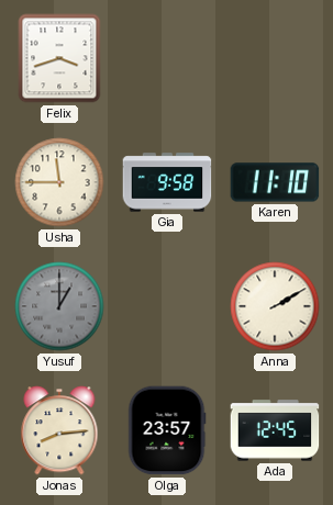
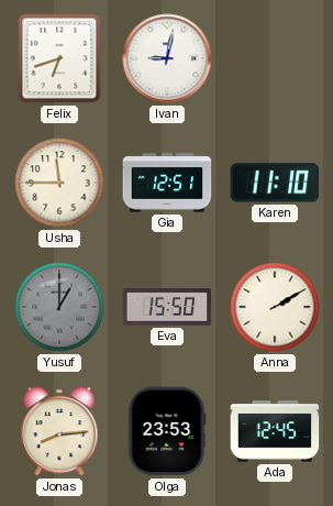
Felix: 3:42 -> 6:42 (59, 58)
Ivan: none -> 9:02 (167, 58)
Gia: 9:58 -> 12:51 (167, 183)
Eva: none -> 15:50 (167, 307)
Olga: 23:57 -> 23:53 (167, 431)
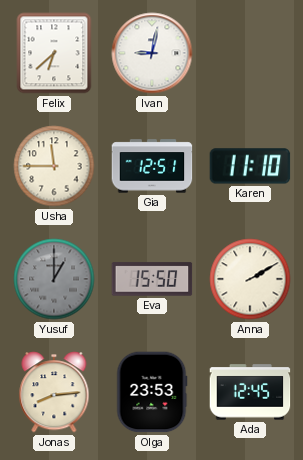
Felix: 6:42 -> 6:38 (54, 53)
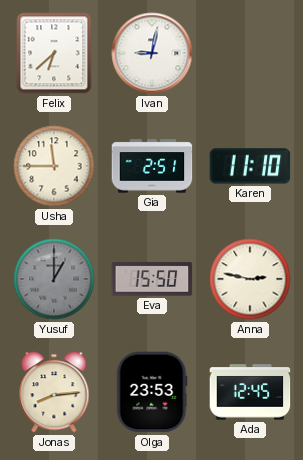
Gia: 12:51 -> 2:51 (152, 166)
Anna: 2:10 -> 2:47 (250, 279)
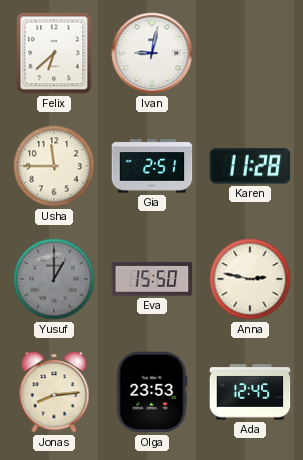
Karen: 11:10 -> 11:28 (250, 166)
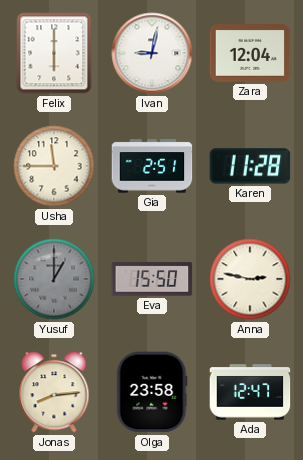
Felix: 6:38 -> 6:00 (54, 53)
Zara: none -> 12:04 (250, 54)
Olga: 23:53 -> 23:58 (152, 392)
Ada: 12:45 -> 12:47 (250, 392)
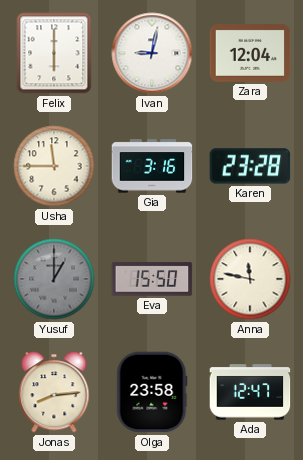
Gia: 2:51 -> 3:16 (152, 166)
Karen: 11:28 -> 23:28 (250, 166)
Anna: 2:47 -> 11:47 (250, 279)
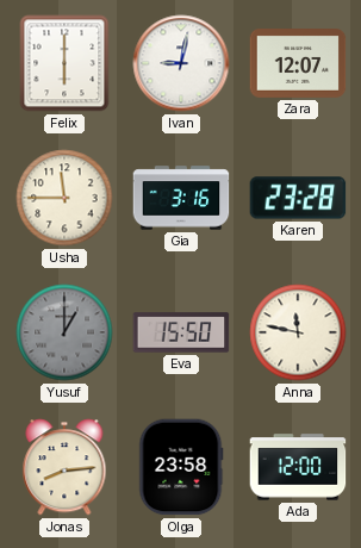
Zara: 12:04 -> 12:07 (298, 64)
Ada: 12:47 -> 12:00 (298, 467)
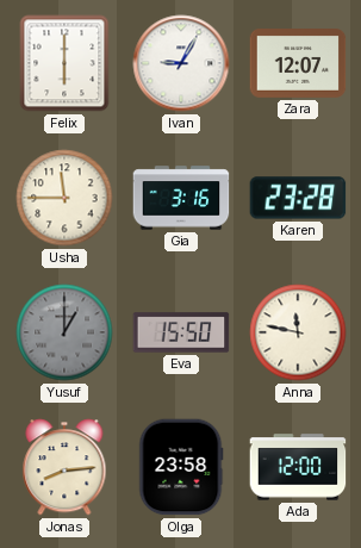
Ivan: 9:02 -> 9:05 (181, 63)
